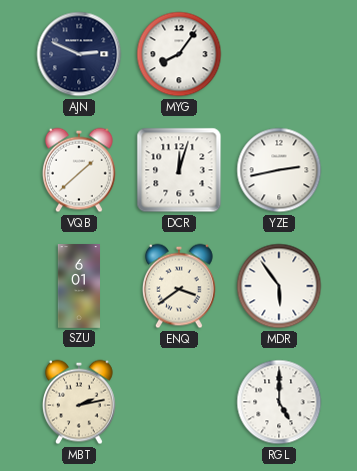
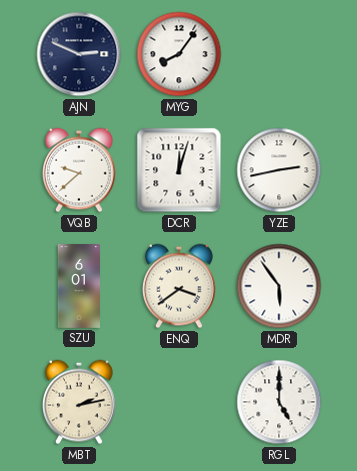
VQB: 1:38 -> 9:38 (79, 170)
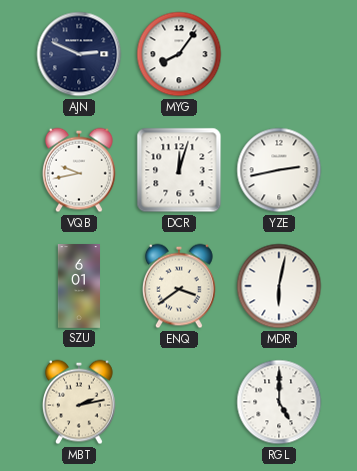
VQB: 9:38 -> 9:43 (79, 170)
MDR: 5:54 -> 6:02 (279, 286)
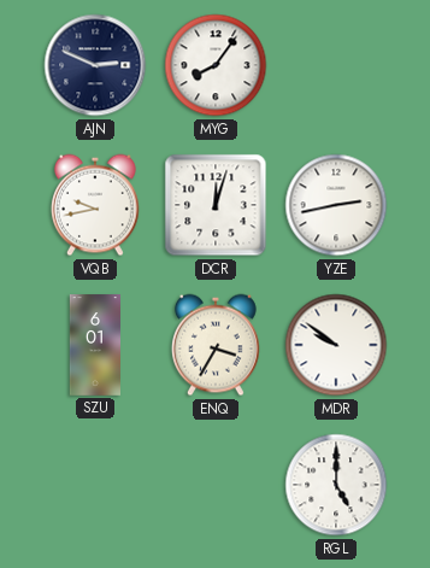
ENQ: 3:39 -> 3:35 (216, 345)
MDR: 6:02 -> 9:51 (336, 345)
MBT: 2:13 -> none (79, 402)
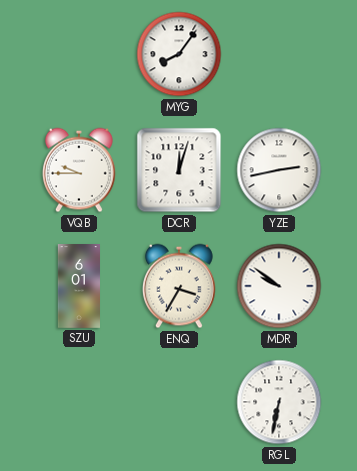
AJN: 2:49 -> none (95, 65)
VQB: 9:43 -> 9:45 (79, 170)
RGL: 5:00 -> 6:32 (279, 402)
